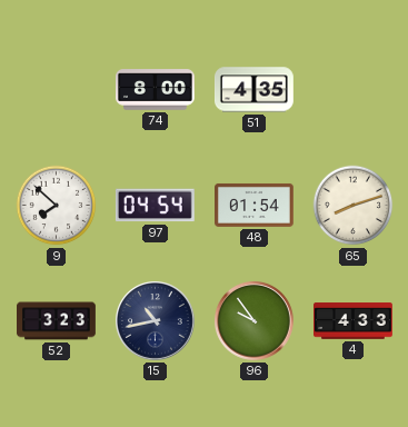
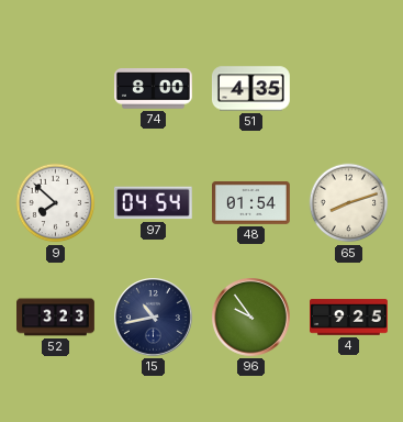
4: 4:33 -> 9:25 (349, 318)
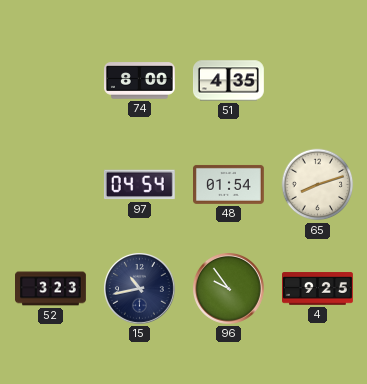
9: 7:52 -> none (56, 203)
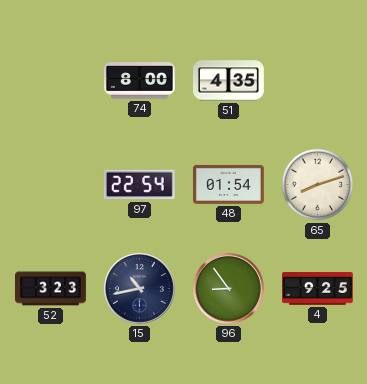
97: 04:54 -> 22:54 (139, 185)
96: 9:54 -> 8:54 (229, 289)
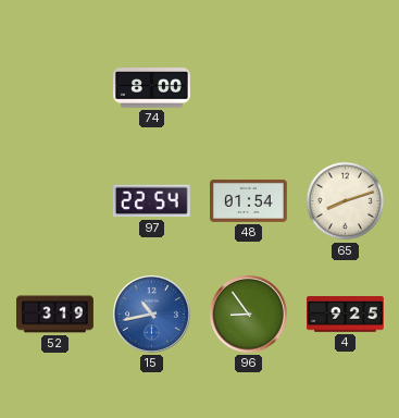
51: 4:35 -> none (228, 81)
52: 3:23 -> 3:19 (55, 315)
15 dial: navy -> blue (152, 315)
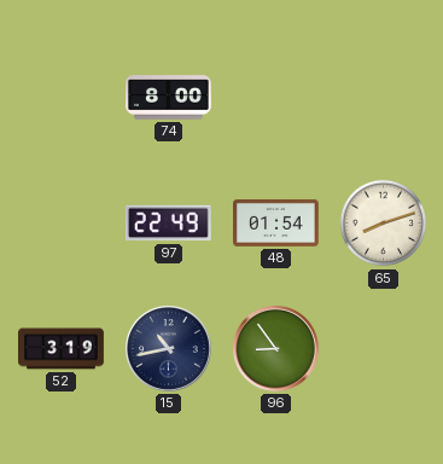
97: 22:54 -> 22:49 (168, 224)
15 dial: blue -> navy (169, 349)
4: 9:25 -> none (346, 315)
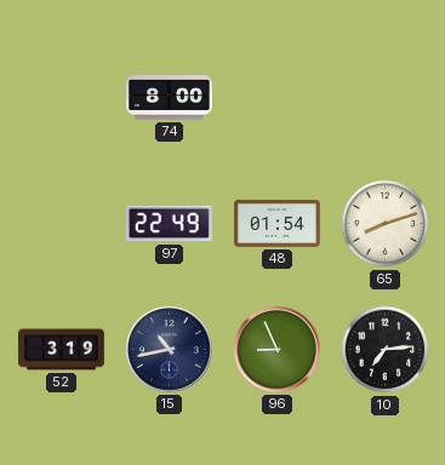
96: 8:54 -> 8:56 (278, 350)
10: none -> 7:14 (386, 350)
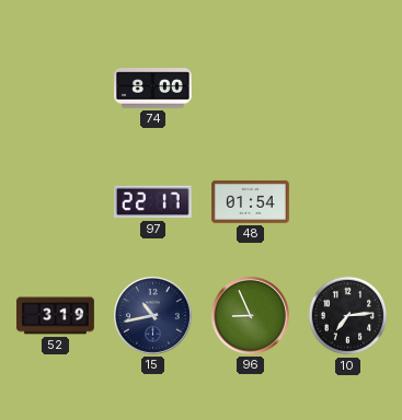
97: 22:49 -> 22:17 (152, 202)
65: 8:12 -> none (386, 224)
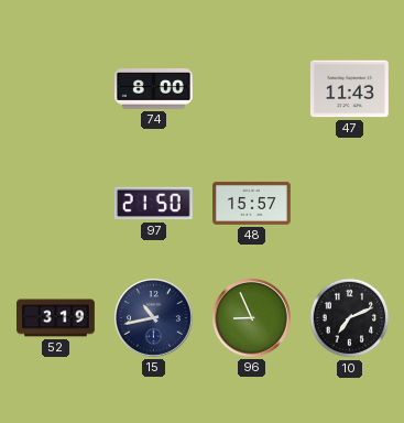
47: none -> 11:43 (349, 89)
97: 22:17 -> 21:50 (153, 204)
48: 01:54 -> 15:57 (252, 203)
10: 7:14 -> 7:11 (350, 318)
